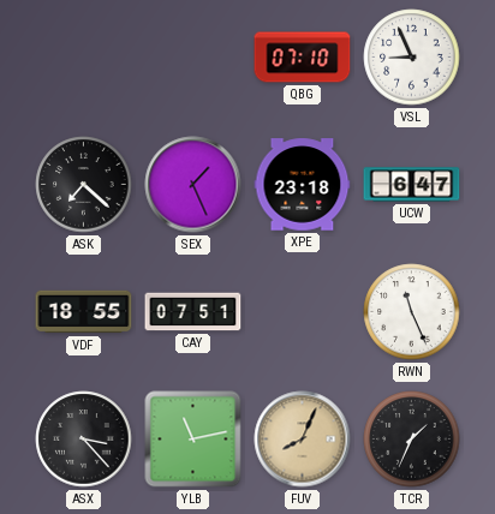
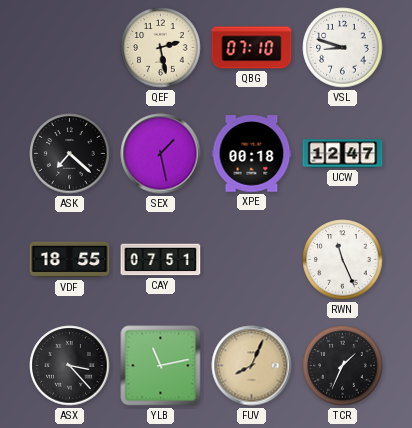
QEF: none -> 2:28 (161, 48)
VSL: 8:56 -> 8:48 (343, 48)
SEX: 1:26 -> 1:28 (161, 154)
XPE: 23:18 -> 00:18 (252, 154)
UCW: 6:47 -> 12:47 (343, 154)
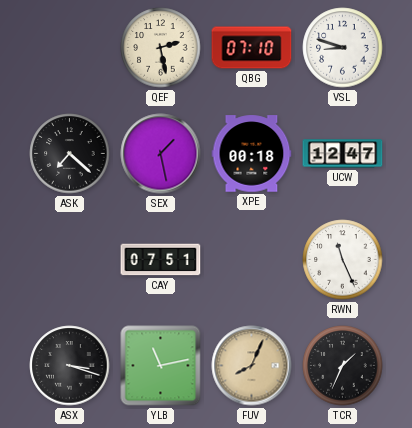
VDF: 18:55 -> none (70, 260)
ASX: 3:23 -> 3:18 (70, 366)
